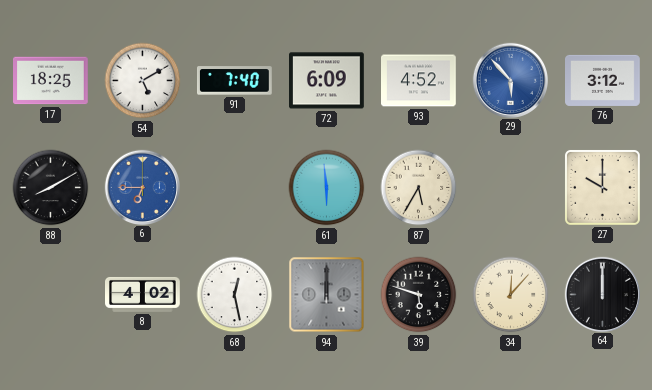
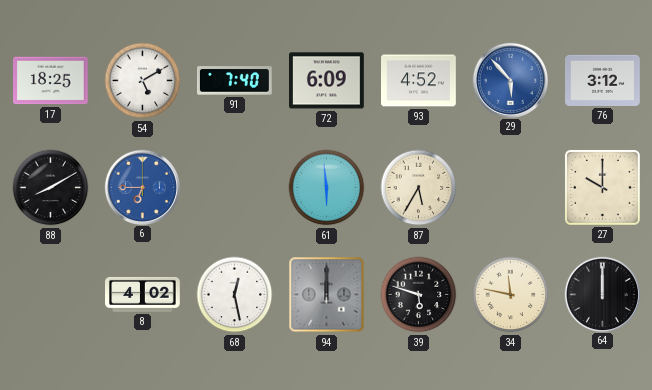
34: 12:07 -> 11:47 (511, 295)
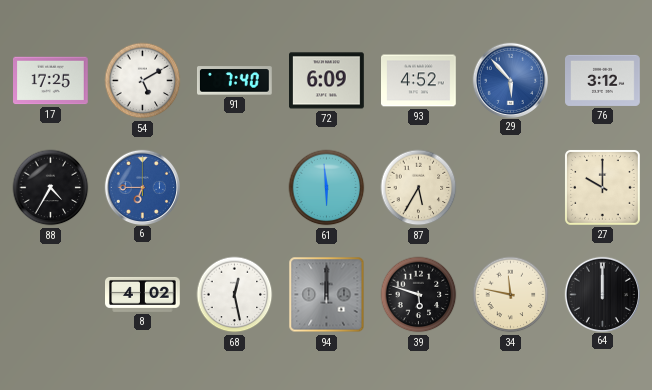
17: 18:25 -> 17:25 (51, 81)
88: 8:10 -> 4:35 (51, 188)
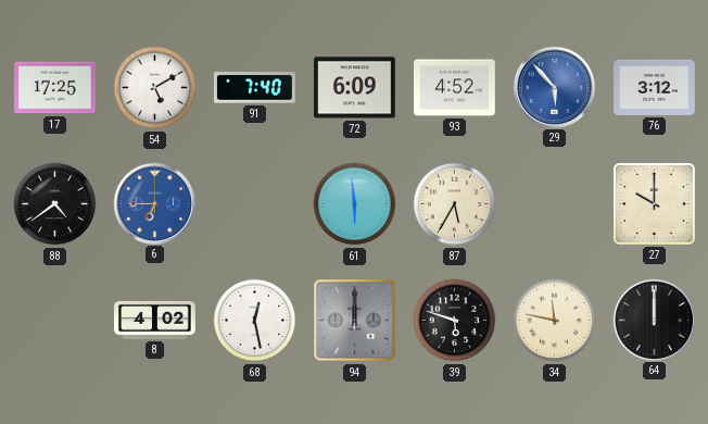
88: 4:35 -> 4:39 (55, 204)
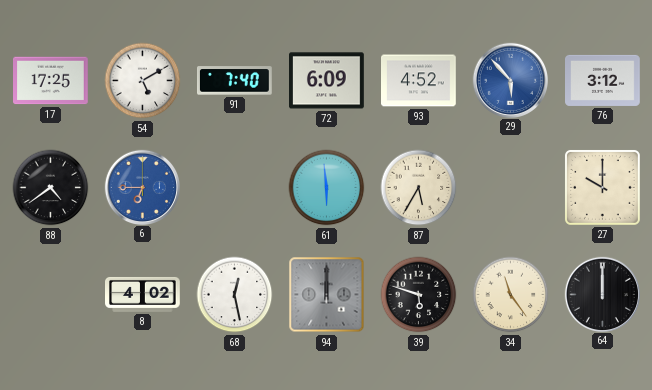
34: 11:47 -> 11:24 (511, 295)
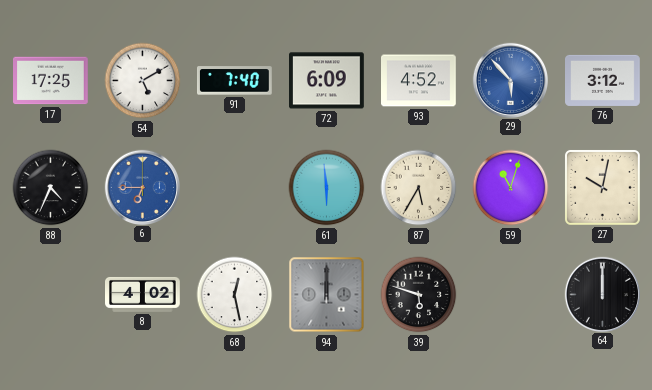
88: 4:39 -> 4:34 (51, 188)
59: none -> 11:03 (511, 188)
27: 10:00 -> 10:02 (602, 187)
34: 11:24 -> none (511, 295)
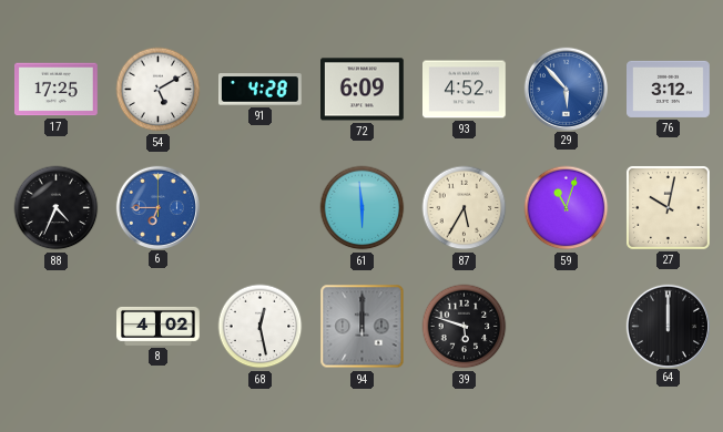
91: 7:40 -> 4:28 (261, 90)
